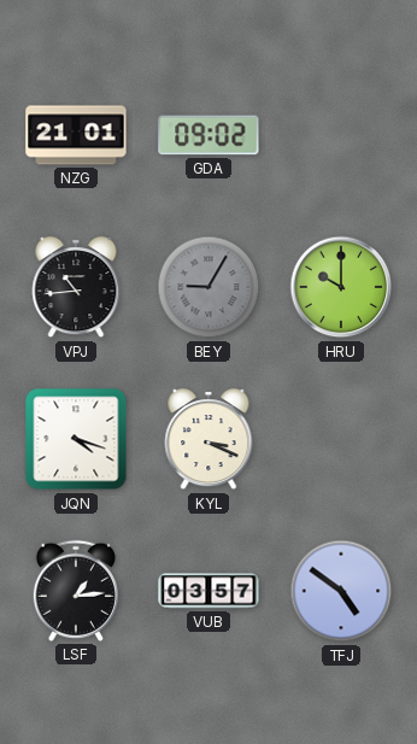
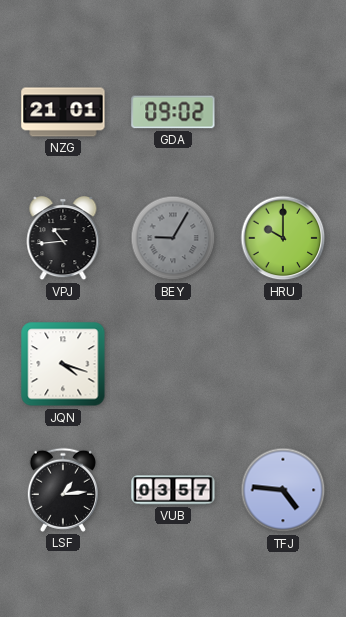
KYL: 3:19 -> none (208, 440)
TFJ: 4:51 -> 4:46 (283, 490)
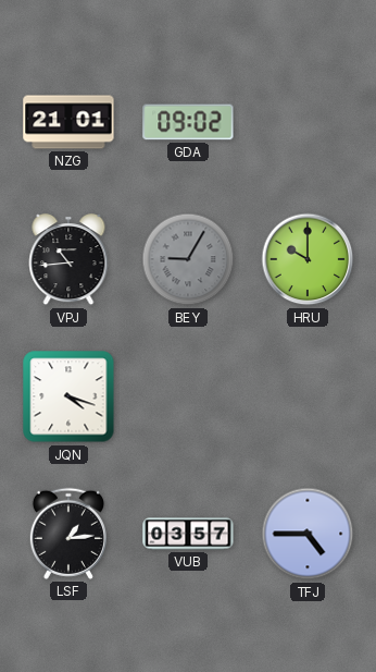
TFJ: 4:46 -> 4:45 (308, 534)
